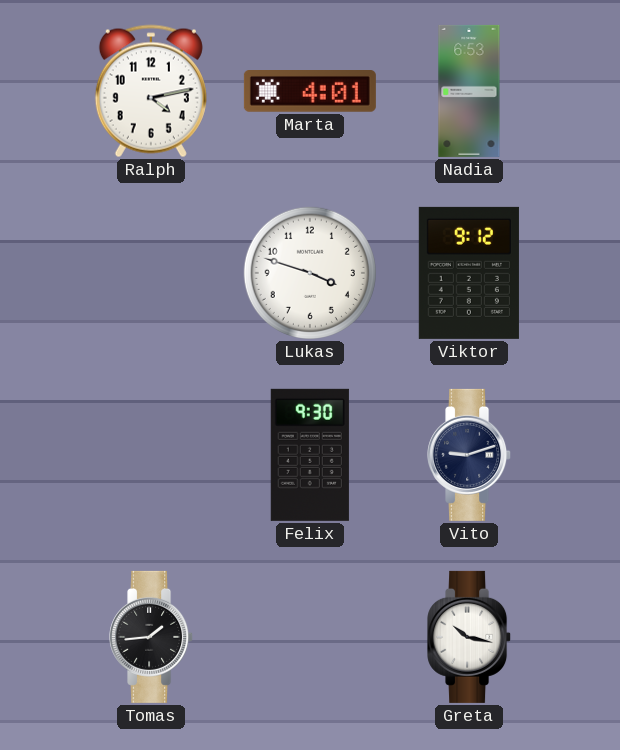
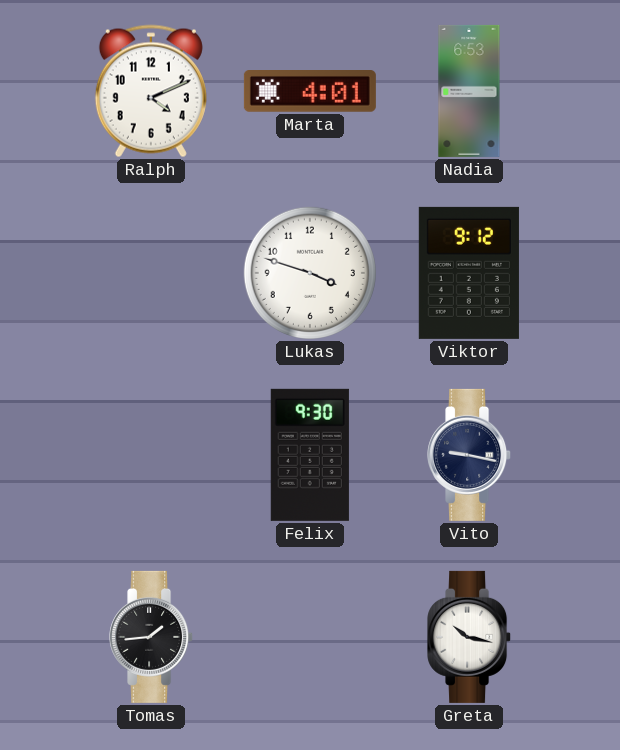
Ralph: 4:13 -> 4:11 (151, 91)
Vito: 9:12 -> 9:17 (470, 455)
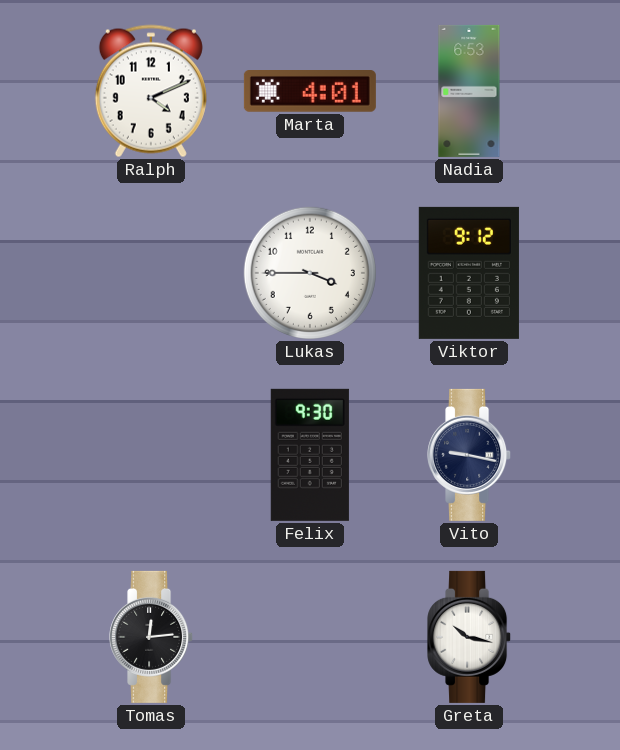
Lukas: 3:48 -> 3:45 (310, 273)
Tomas: 1:44 -> 12:14 (152, 637)
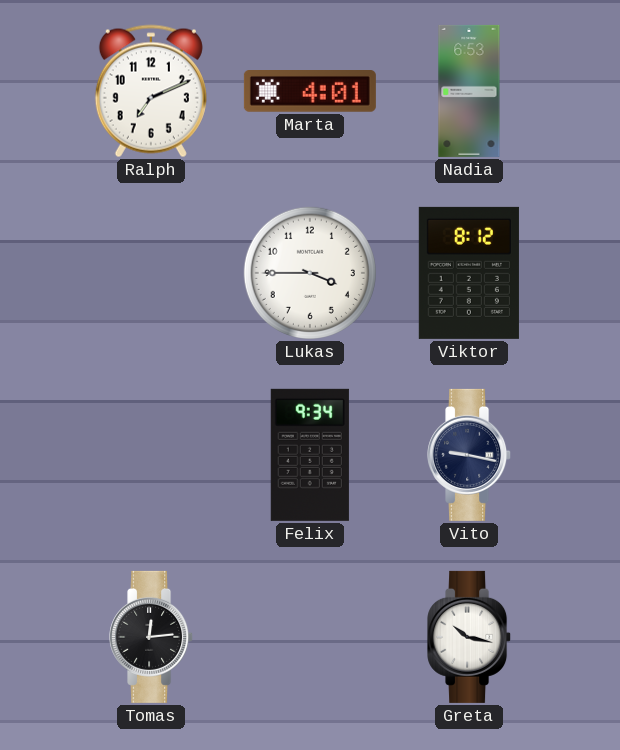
Ralph: 4:11 -> 7:11 (151, 91)
Viktor: 9:12 -> 8:12 (469, 273)
Felix: 9:30 -> 9:34 (310, 455)
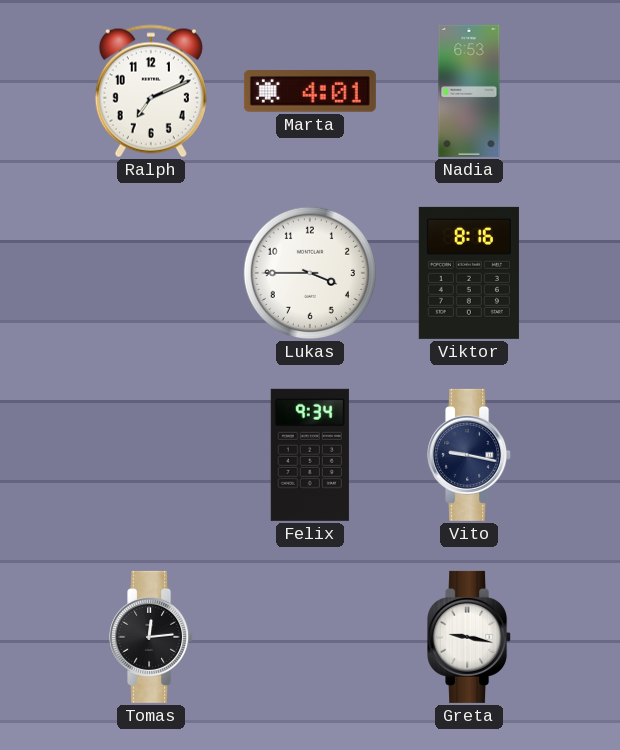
Viktor: 8:12 -> 8:16 (469, 273)
Greta: 10:17 -> 9:17 (470, 637)
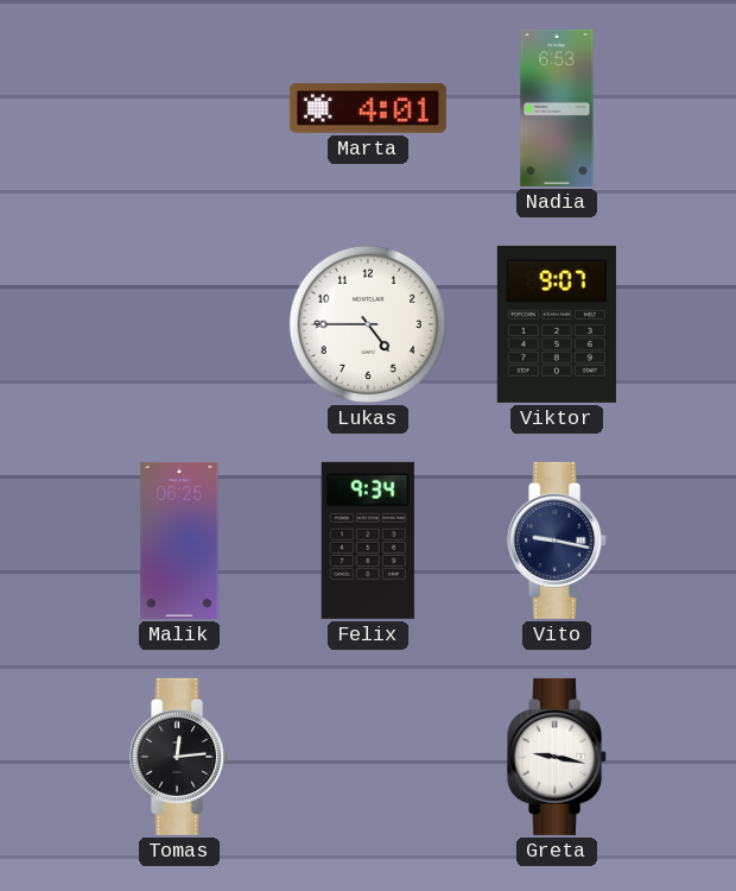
Ralph: 7:11 -> none (151, 91)
Lukas: 3:45 -> 4:45 (368, 324)
Viktor: 8:16 -> 9:07 (557, 324)
Malik: none -> 06:25 (179, 541)
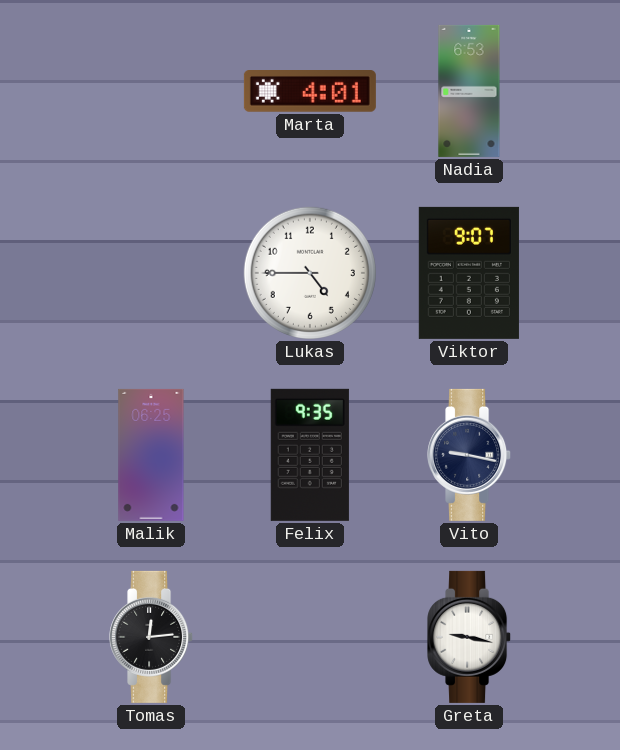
Felix: 9:34 -> 9:35 (310, 455)
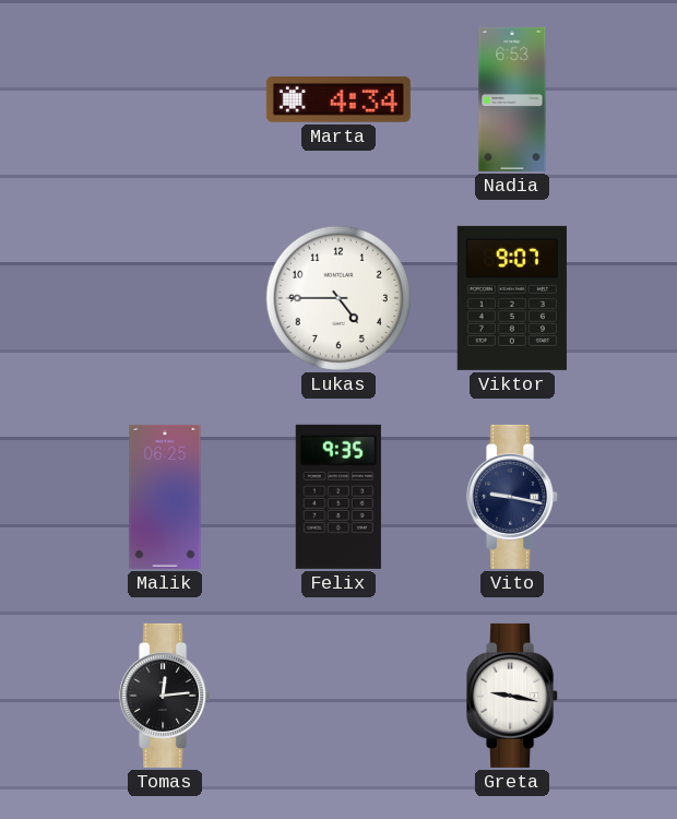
Marta: 4:01 -> 4:34 (339, 100)
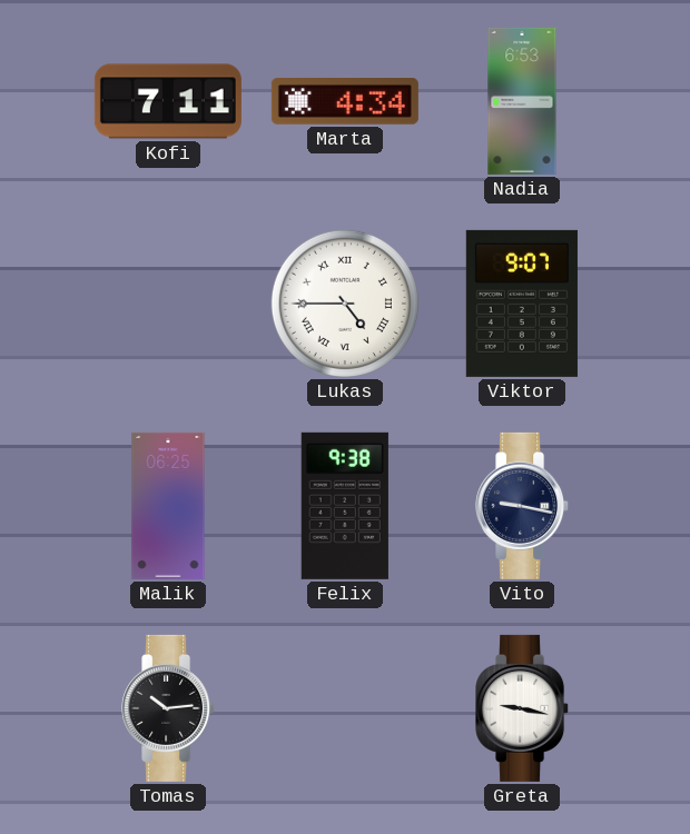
Kofi: none -> 7:11 (168, 101)
Lukas numerals: Arabic -> Roman (345, 304)
Felix: 9:35 -> 9:38 (345, 506)
Tomas: 12:14 -> 10:14 (169, 708)
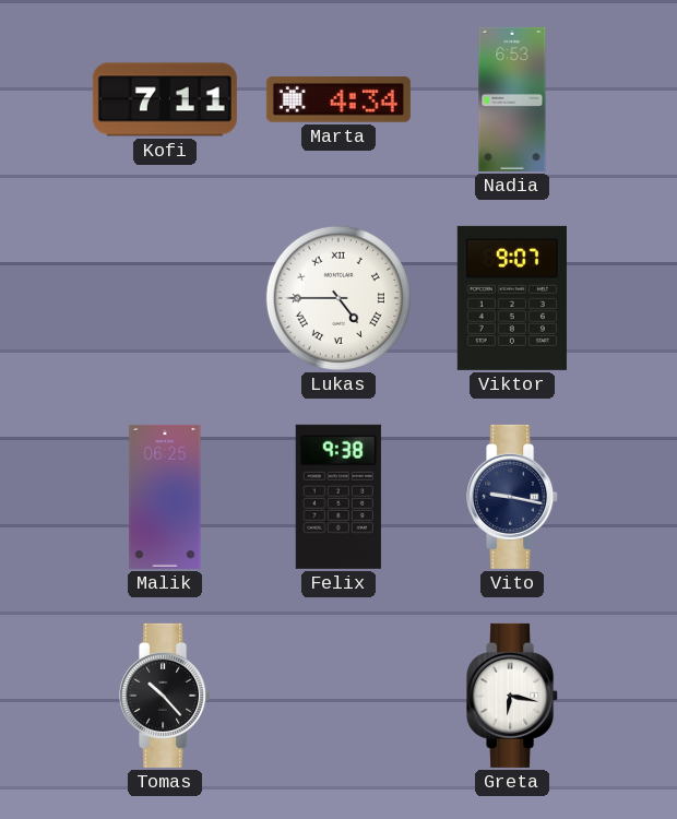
Tomas: 10:14 -> 10:23 (166, 696)
Greta: 9:17 -> 6:17 (513, 696)
